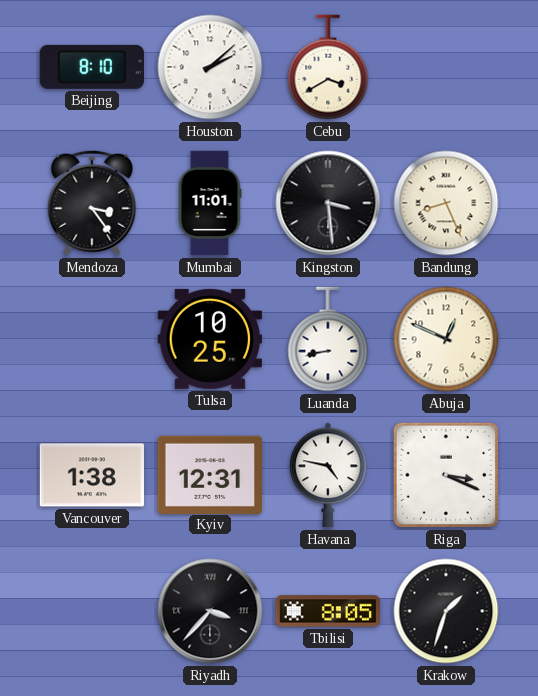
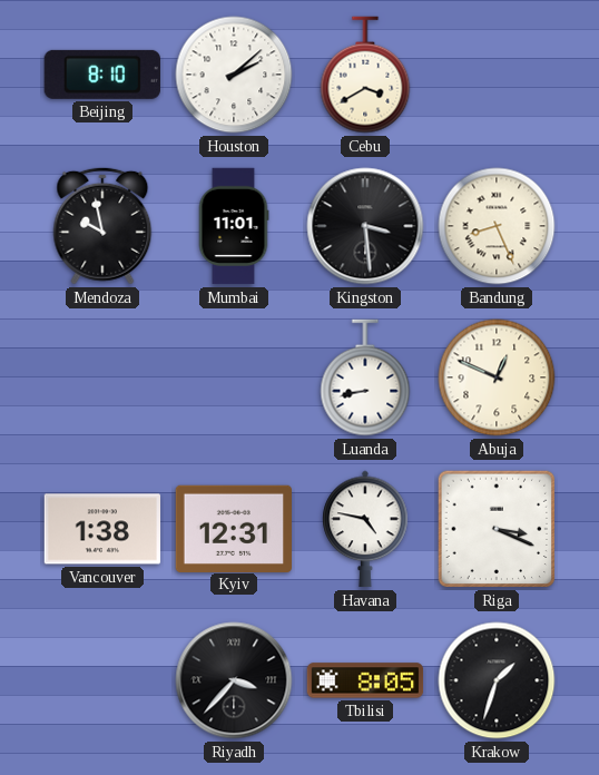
Mendoza: 3:24 -> 9:58 (102, 226)
Tulsa: 10:25 -> none (209, 339)
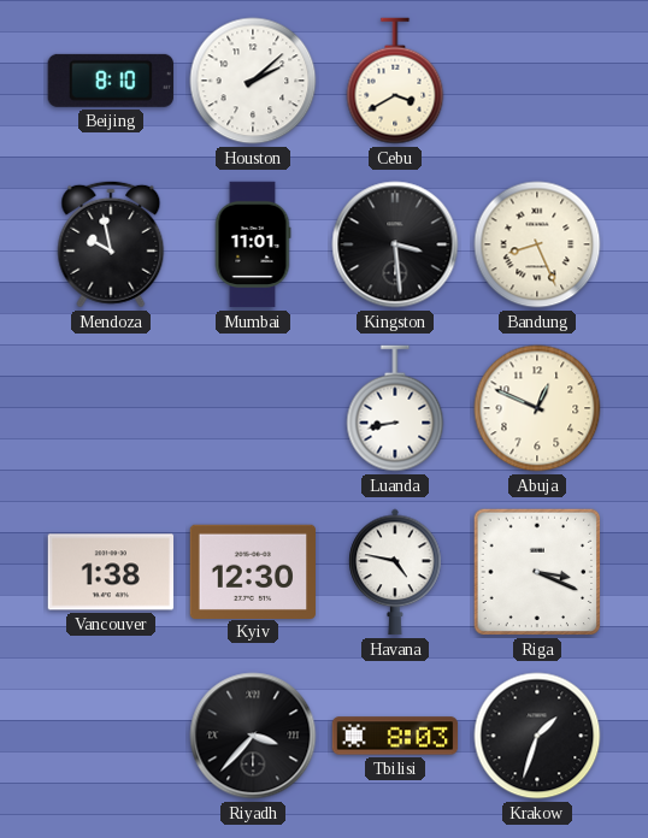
Kyiv: 12:31 -> 12:30 (252, 571)
Tbilisi: 8:05 -> 8:03 (395, 736)
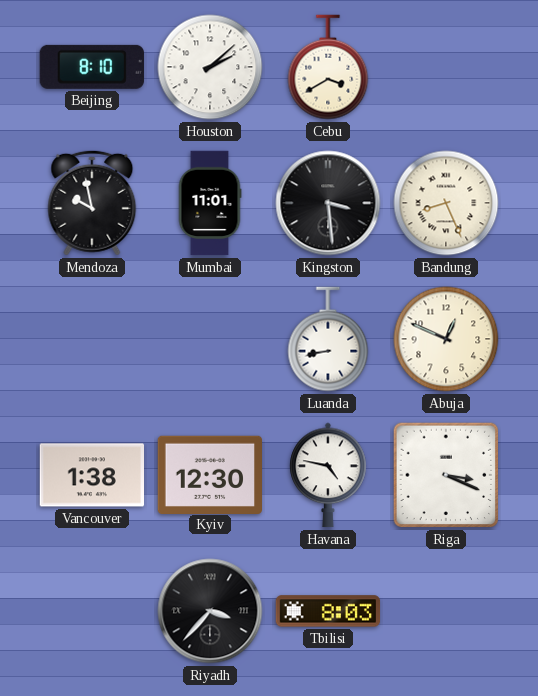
Krakow: 1:33 -> none (537, 736)
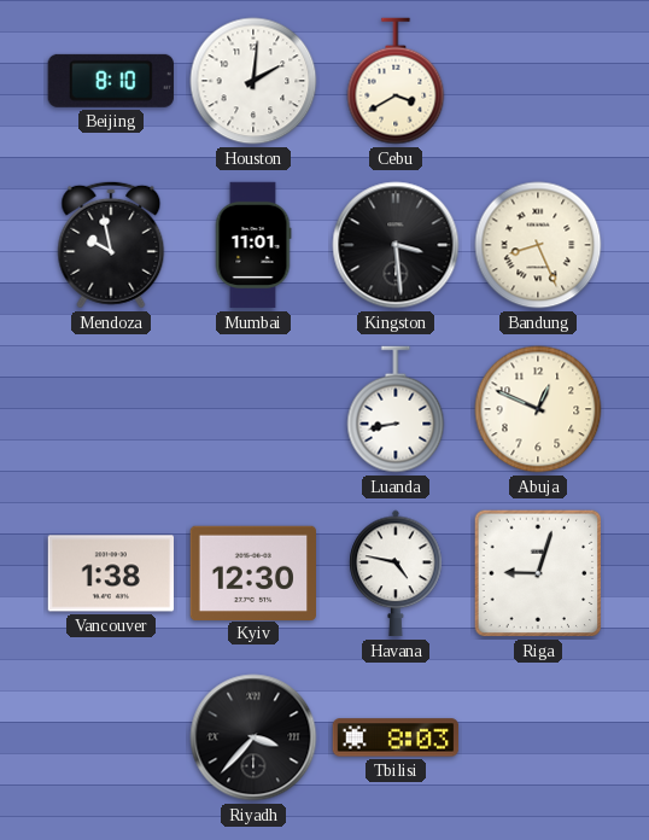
Houston: 2:08 -> 2:01 (253, 81)
Riga: 3:19 -> 9:03 (538, 573)
